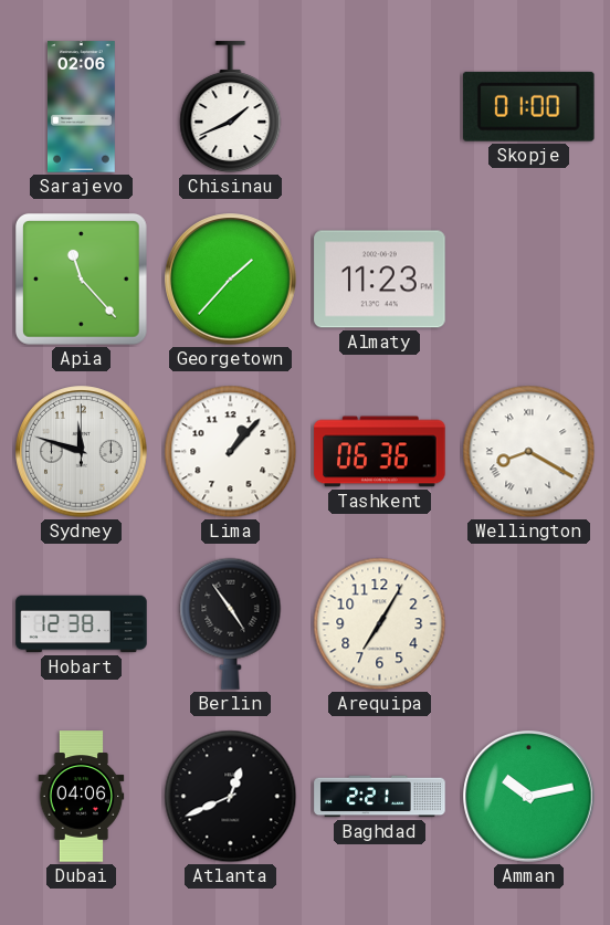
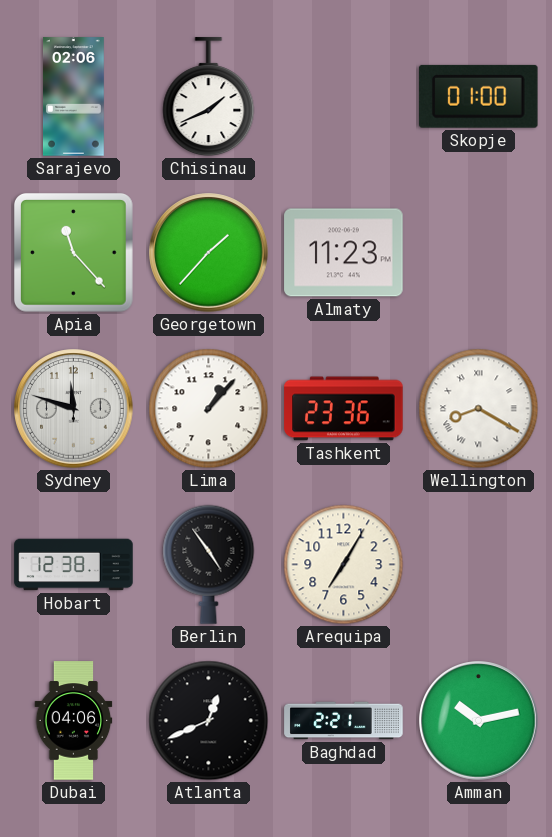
Tashkent: 06:36 -> 23:36 (344, 409)
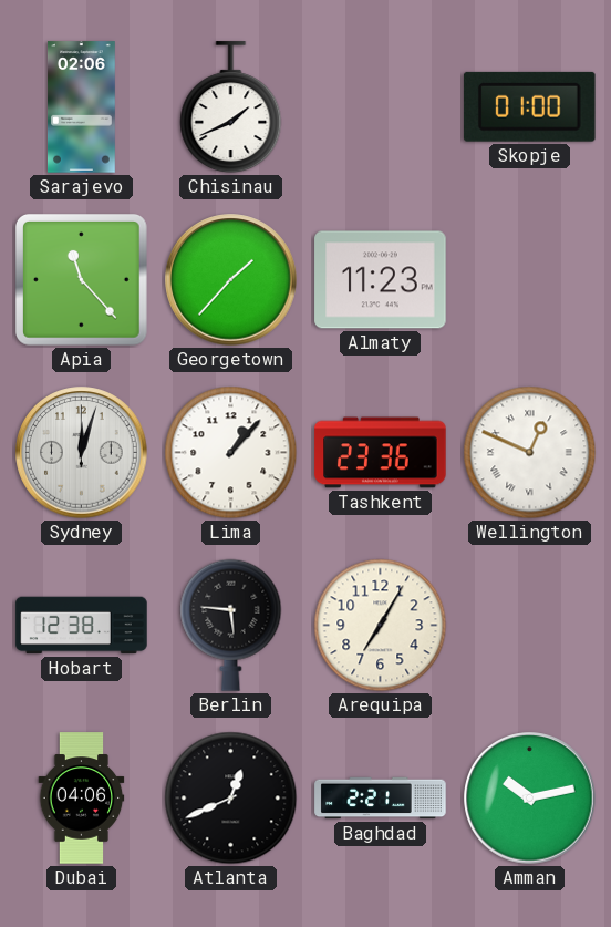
Sydney: 11:48 -> 12:03 (82, 453)
Wellington: 8:20 -> 12:49 (530, 453)
Berlin: 4:54 -> 5:46 (231, 625)
